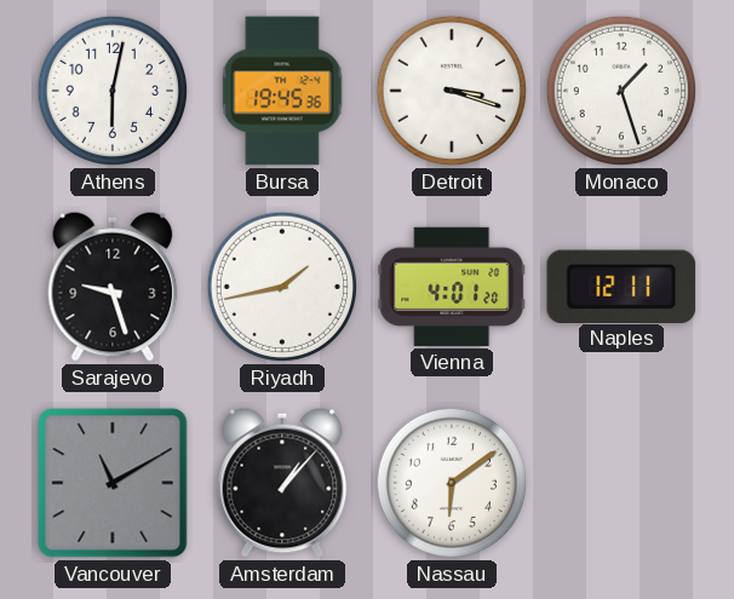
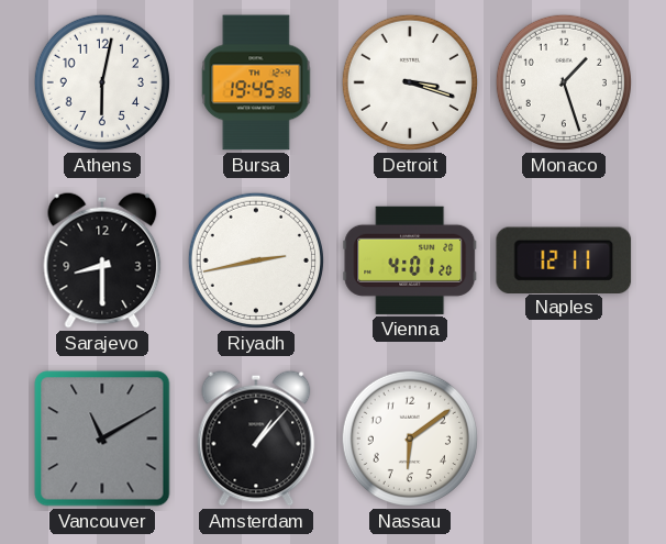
Sarajevo: 9:27 -> 8:30 (102, 260)
Riyadh: 1:43 -> 2:43 (256, 260)
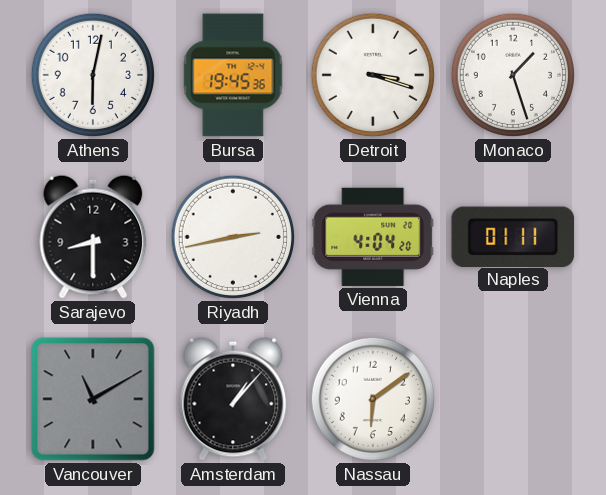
Vienna: 4:01 -> 4:04 (373, 237)
Naples: 12:11 -> 01:11 (513, 236)
